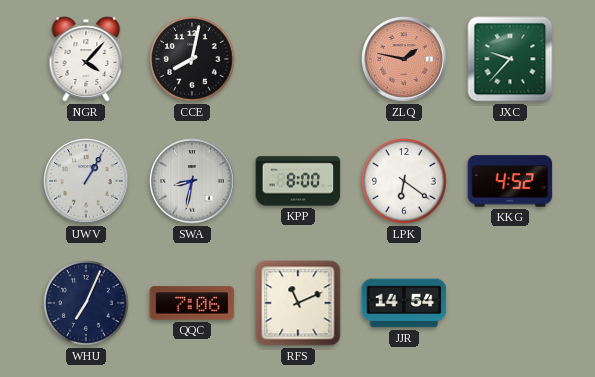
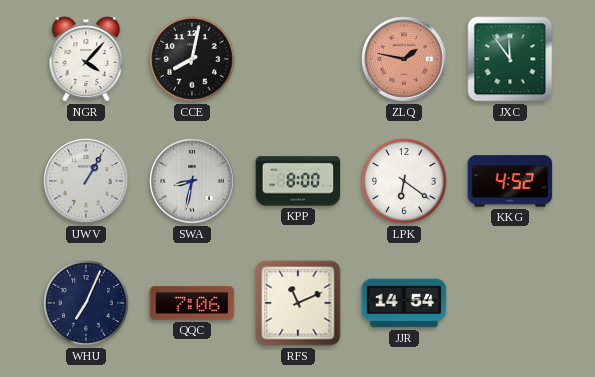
JXC: 9:37 -> 11:54 (510, 59)
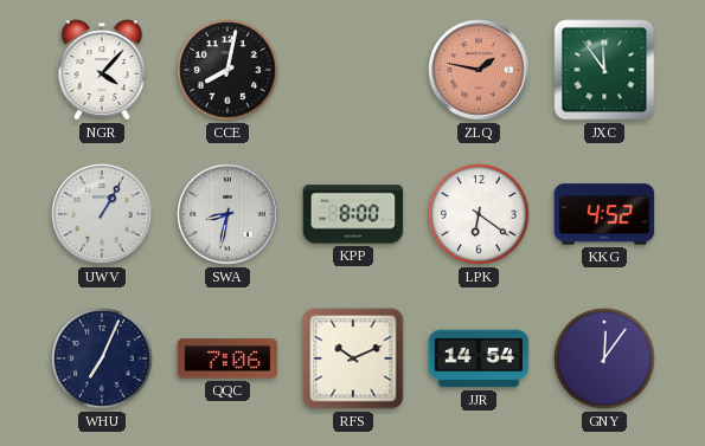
RFS: 11:11 -> 10:11 (353, 358)
GNY: none -> 12:06 (604, 358)
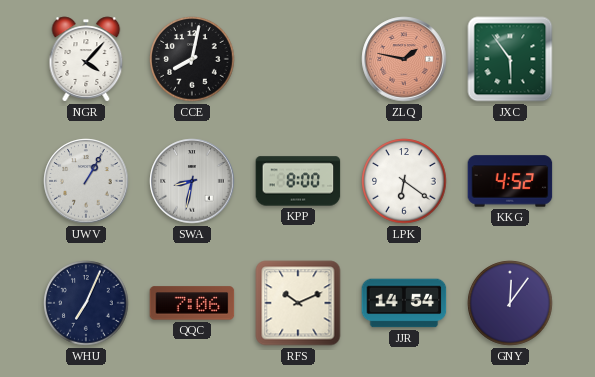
JXC: 11:54 -> 5:54 (510, 59)
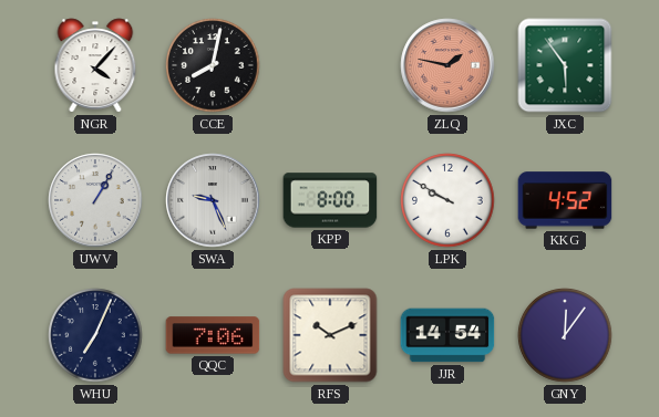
SWA: 8:32 -> 9:26 (213, 200)
LPK: 6:21 -> 9:50 (447, 200)
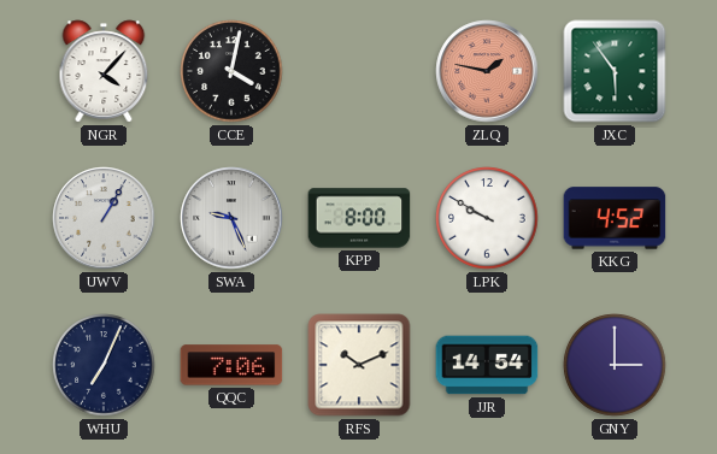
CCE: 8:02 -> 4:02 (231, 71)
GNY: 12:06 -> 3:00 (615, 365)
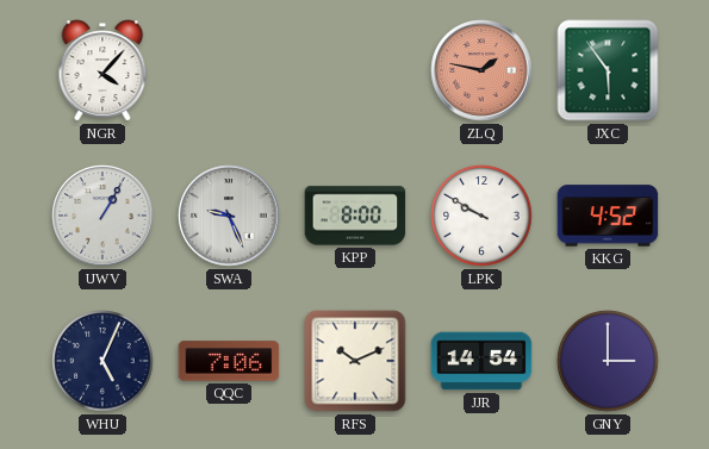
CCE: 4:02 -> none (231, 71)
WHU: 7:04 -> 5:04 (102, 361)
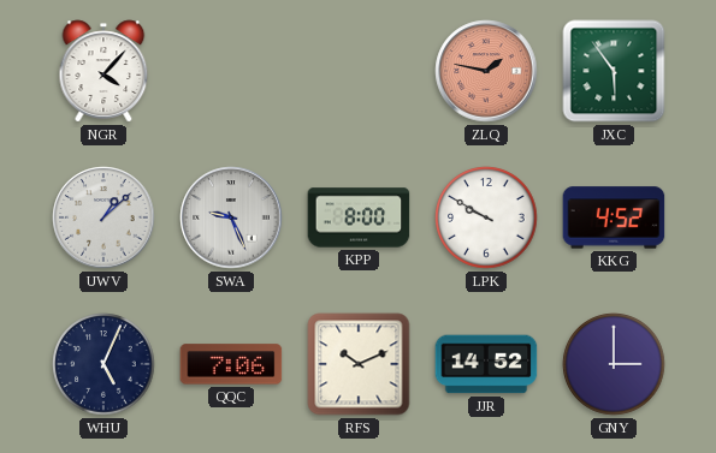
UWV: 1:05 -> 1:08 (103, 217)
JJR: 14:54 -> 14:52 (486, 364)
